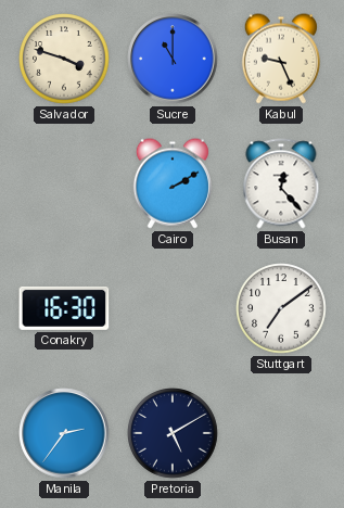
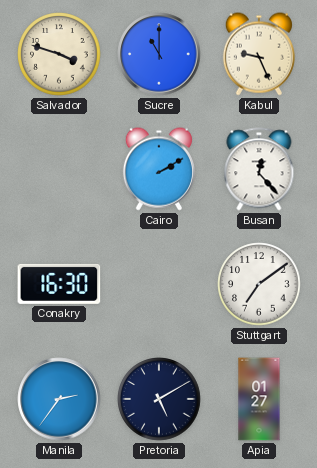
Apia: none -> 01:27 (259, 399)
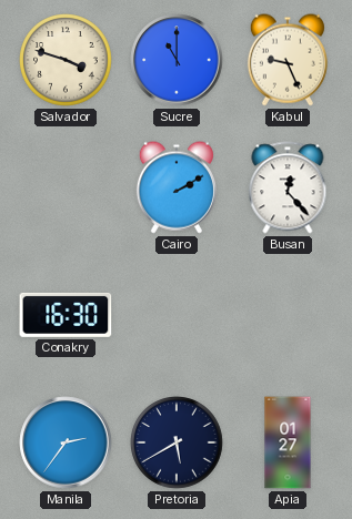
Stuttgart: 7:09 -> none (259, 284)
Pretoria: 5:10 -> 5:40 (177, 442)
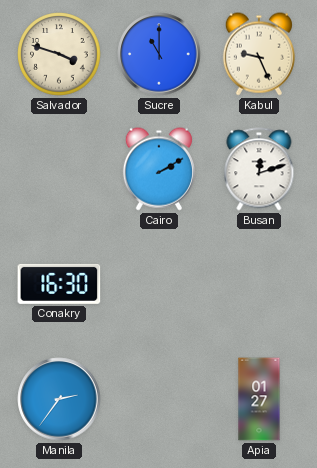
Busan: 12:23 -> 12:12 (259, 169)
Pretoria: 5:40 -> none (177, 442)
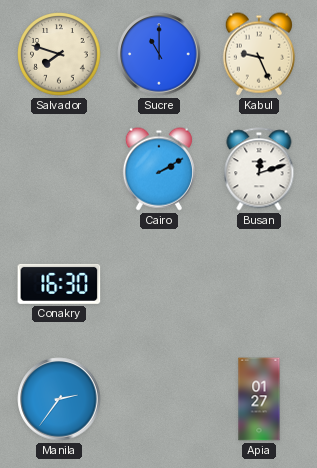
Salvador: 3:48 -> 7:48 (59, 54)
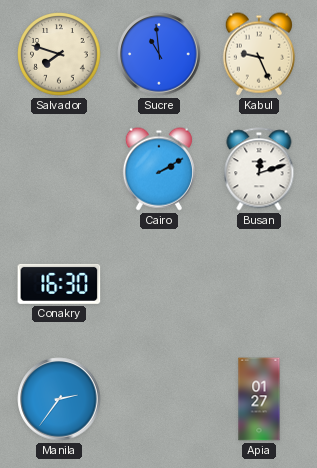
Sucre: 11:00 -> 10:59 (159, 54)
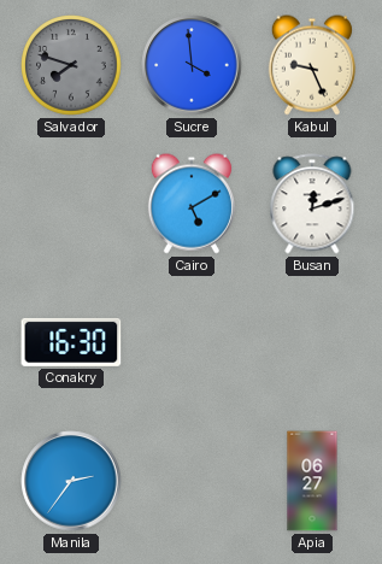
Salvador dial: cream -> grey (71, 65)
Sucre: 10:59 -> 3:59 (192, 65)
Cairo: 2:10 -> 5:10 (192, 204)
Apia: 01:27 -> 06:27 (312, 481)
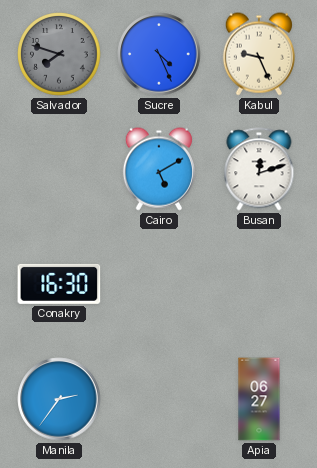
Sucre: 3:59 -> 4:26 (159, 54)
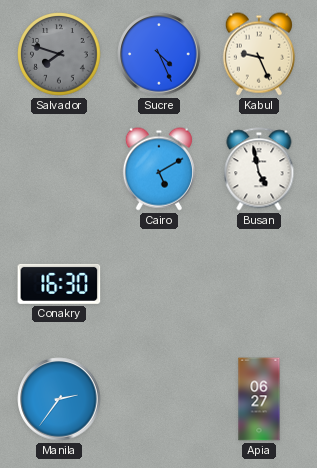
Busan: 12:12 -> 4:58 (259, 169)
